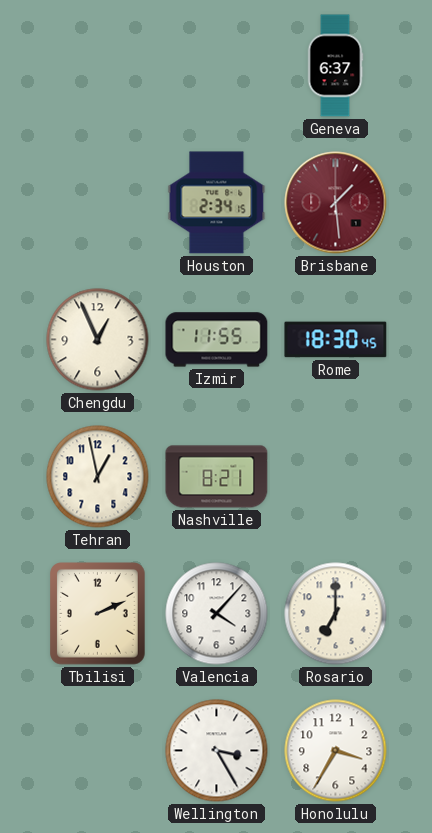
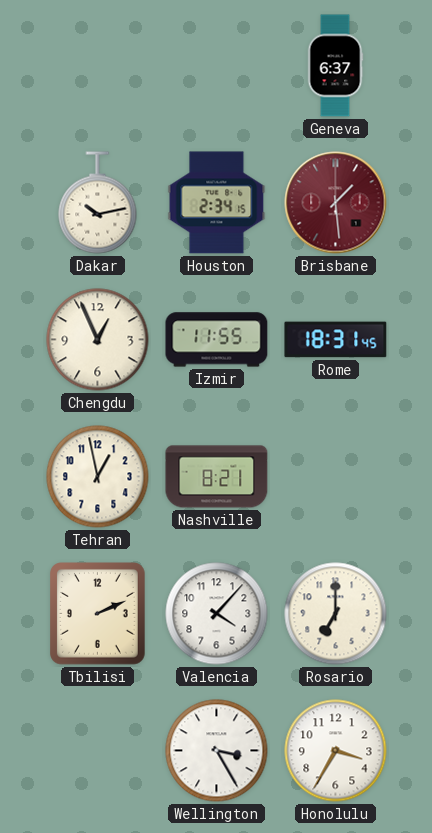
Dakar: none -> 10:13 (98, 203)
Rome: 18:30 -> 18:31 (336, 340)
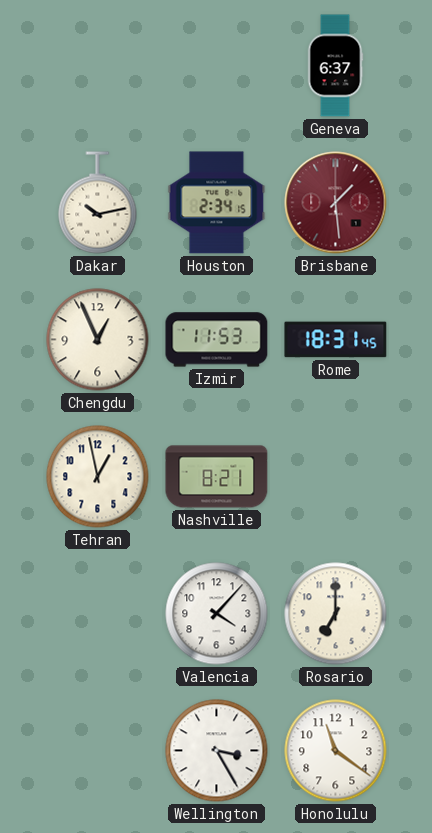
Izmir: 11:55 -> 11:53 (217, 340)
Tbilisi: 2:11 -> none (98, 614)
Honolulu: 3:35 -> 11:21 (336, 751)
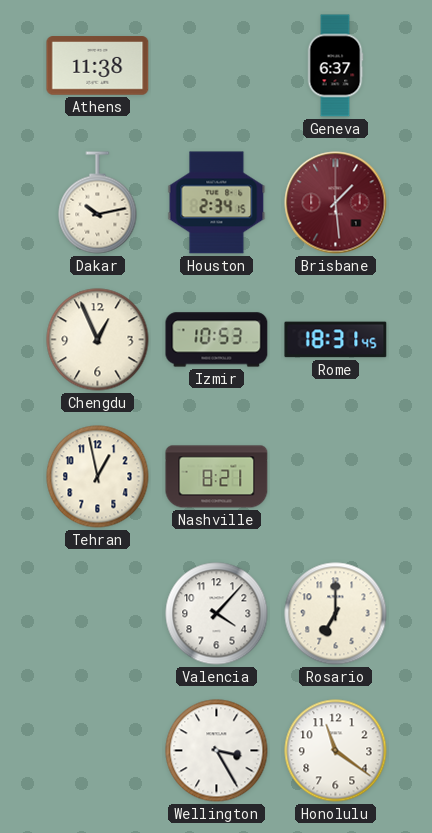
Athens: none -> 11:38 (98, 66)
Izmir: 11:53 -> 10:53 (217, 340)
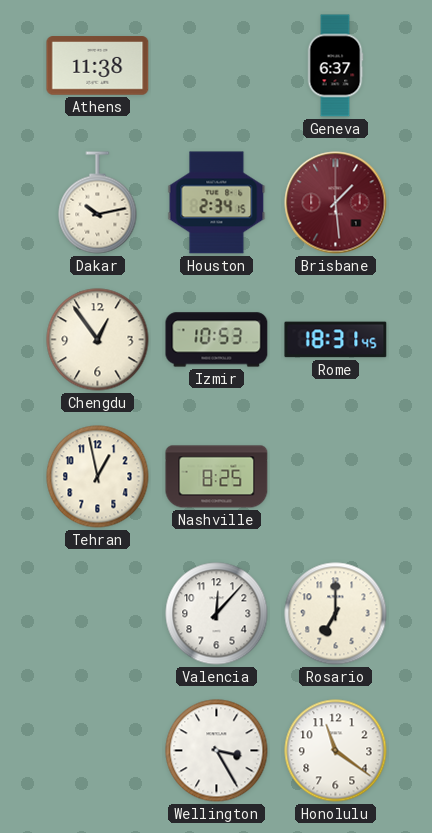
Chengdu: 12:56 -> 12:54 (98, 340)
Nashville: 8:21 -> 8:25 (217, 477)
Valencia: 4:07 -> 12:07 (217, 614)
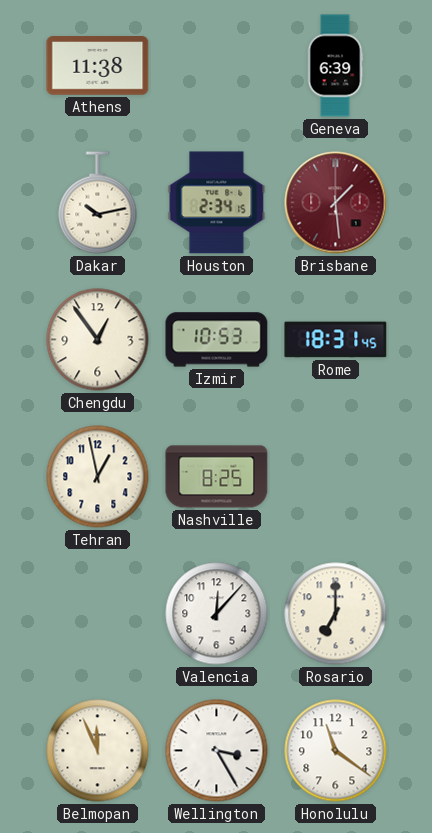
Geneva: 6:37 -> 6:39 (335, 66)
Belmopan: none -> 11:56 (98, 751)
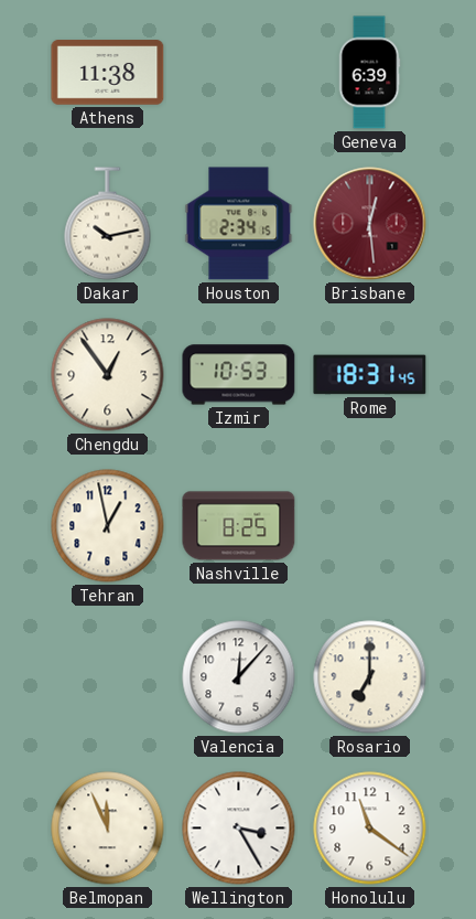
Brisbane: 1:29 -> 12:29 (370, 224)
